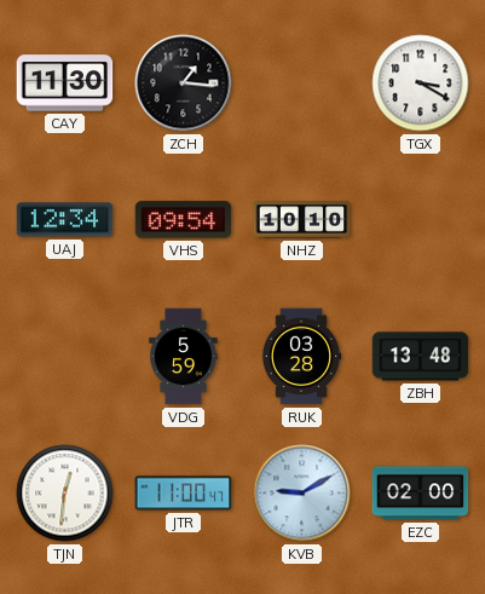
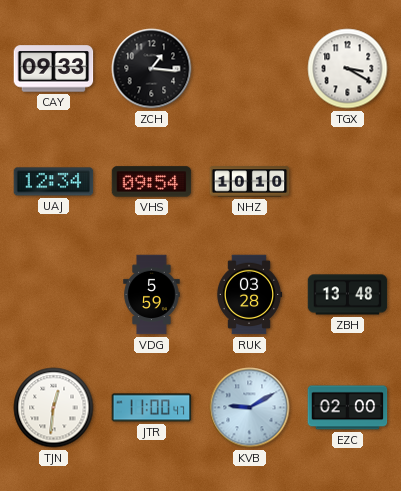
CAY: 11:30 -> 09:33 (54, 69)
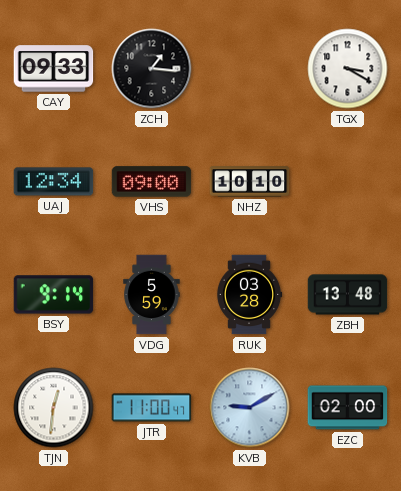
VHS: 09:54 -> 09:00 (152, 182)
BSY: none -> 9:14 (54, 295)
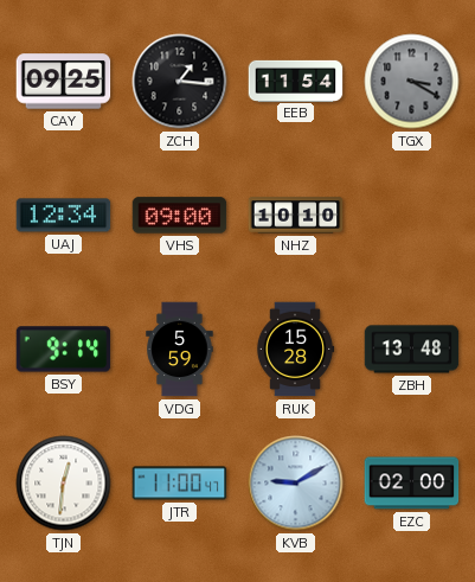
CAY: 09:33 -> 09:25 (64, 82)
EEB: none -> 11:54 (296, 81)
TGX dial: white -> grey (412, 82)
RUK: 03:28 -> 15:28 (295, 350)
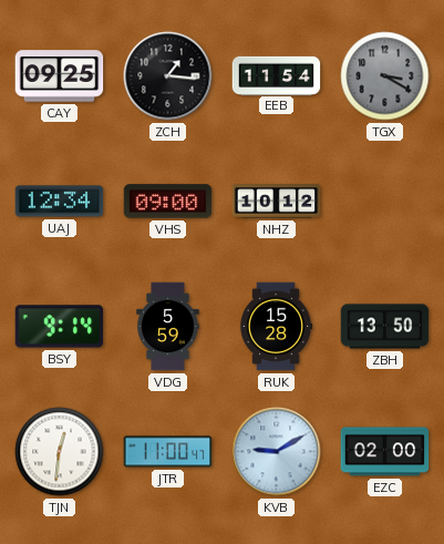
NHZ: 10:10 -> 10:12 (277, 202)
ZBH: 13:48 -> 13:50 (385, 327)
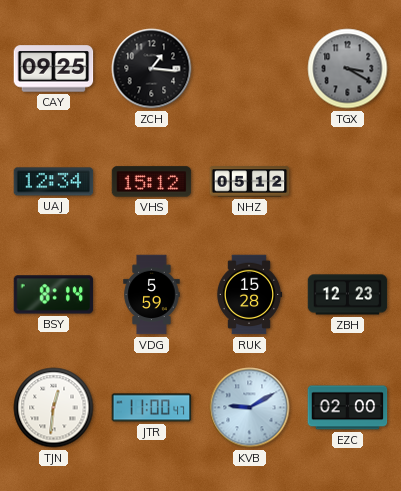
EEB: 11:54 -> none (277, 75)
VHS: 09:00 -> 15:12 (152, 182)
NHZ: 10:12 -> 05:12 (250, 182)
BSY: 9:14 -> 8:14 (54, 295)
ZBH: 13:50 -> 12:23 (348, 295)
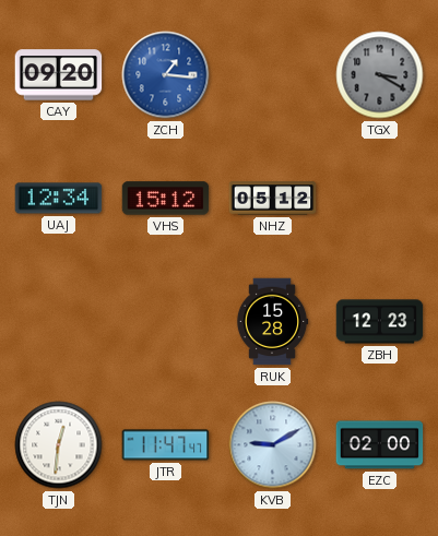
CAY: 09:25 -> 09:20 (59, 75)
ZCH dial: black -> blue (166, 75)
BSY: 8:14 -> none (54, 295)
VDG: 5:59 -> none (152, 295)
JTR: 11:00 -> 11:47 (166, 445)
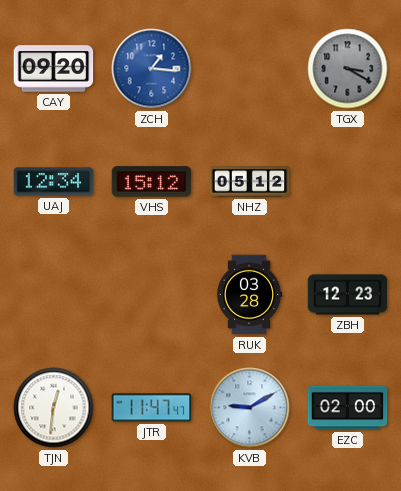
RUK: 15:28 -> 03:28 (249, 295)
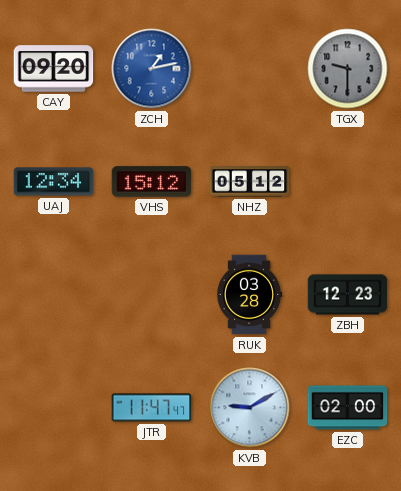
ZCH: 1:16 -> 1:13 (152, 69)
TGX: 3:20 -> 9:30 (348, 69)
TJN: 12:31 -> none (54, 408)
